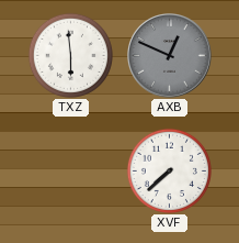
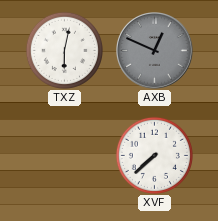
TXZ: 5:59 -> 6:02 (64, 50)
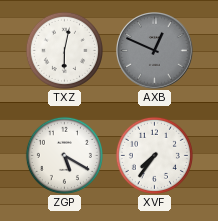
ZGP: none -> 5:20 (64, 155)
XVF: 7:38 -> 7:36 (154, 155)
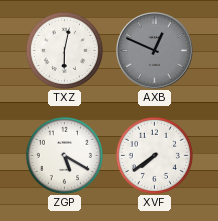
XVF: 7:36 -> 7:39 (154, 155)
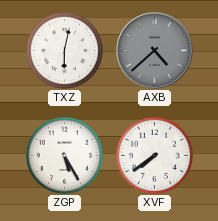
AXB: 12:49 -> 4:38 (155, 51)
ZGP: 5:20 -> 5:25 (64, 155)
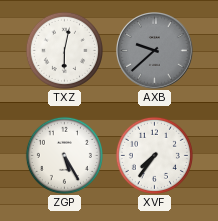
AXB: 4:38 -> 9:38 (155, 51)
XVF: 7:39 -> 7:36 (154, 155)
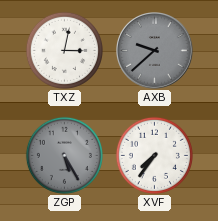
TXZ: 6:02 -> 3:02 (64, 50)
ZGP dial: white -> grey (64, 155)
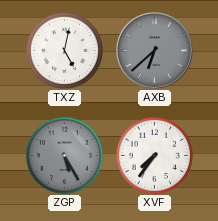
TXZ: 3:02 -> 5:02 (64, 50)
AXB: 9:38 -> 6:38 (155, 51)
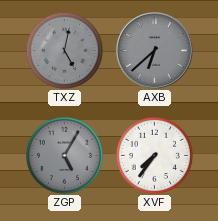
TXZ dial: white -> grey (64, 50)
ZGP: 5:25 -> 5:05 (64, 155)
